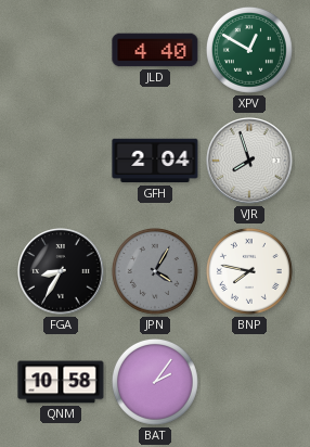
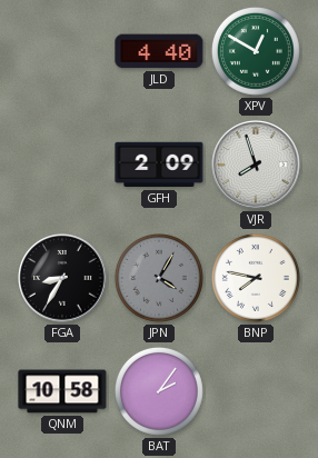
GFH: 2:04 -> 2:09 (159, 165)
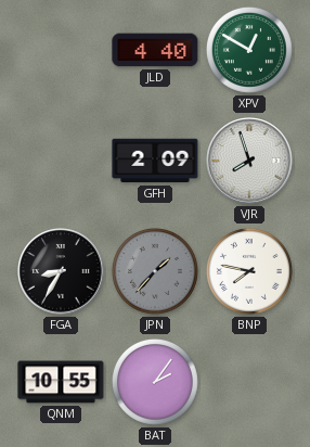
JPN: 4:05 -> 1:37 (155, 271)
QNM: 10:58 -> 10:55 (61, 382)
